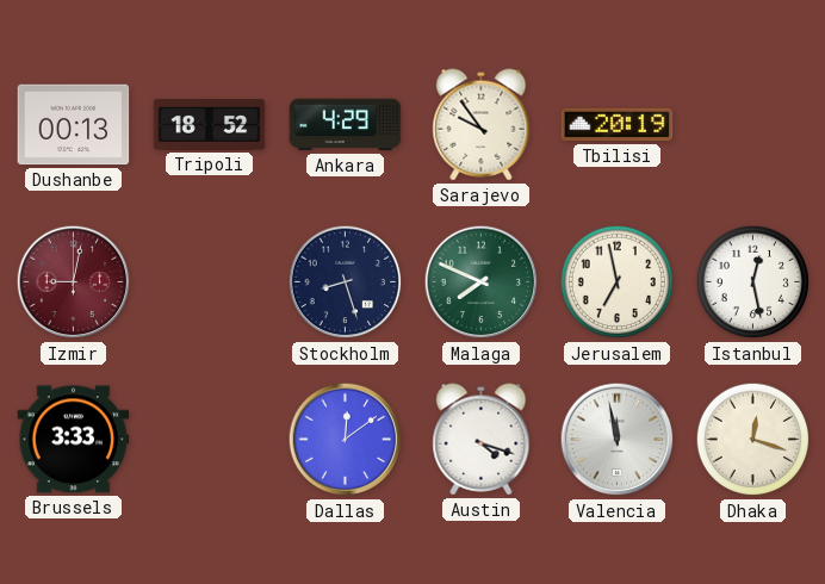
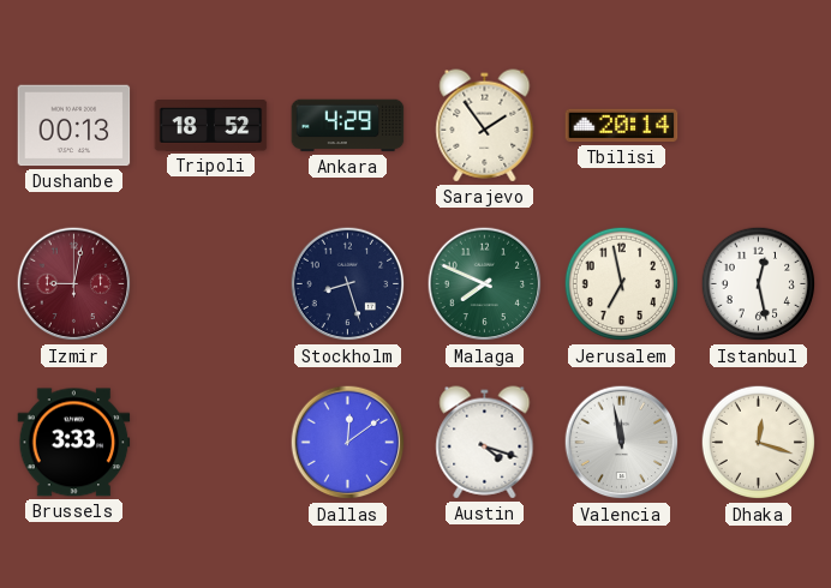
Sarajevo: 9:54 -> 1:54 (485, 126)
Tbilisi: 20:19 -> 20:14 (622, 126)
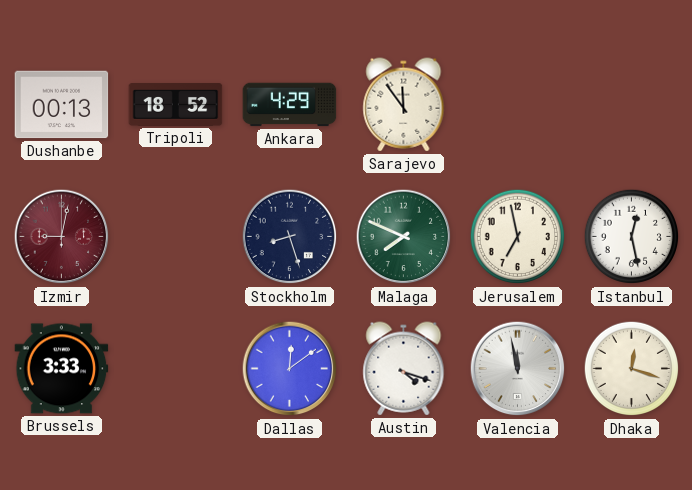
Sarajevo: 1:54 -> 11:54 (404, 105)
Tbilisi: 20:14 -> none (622, 126)
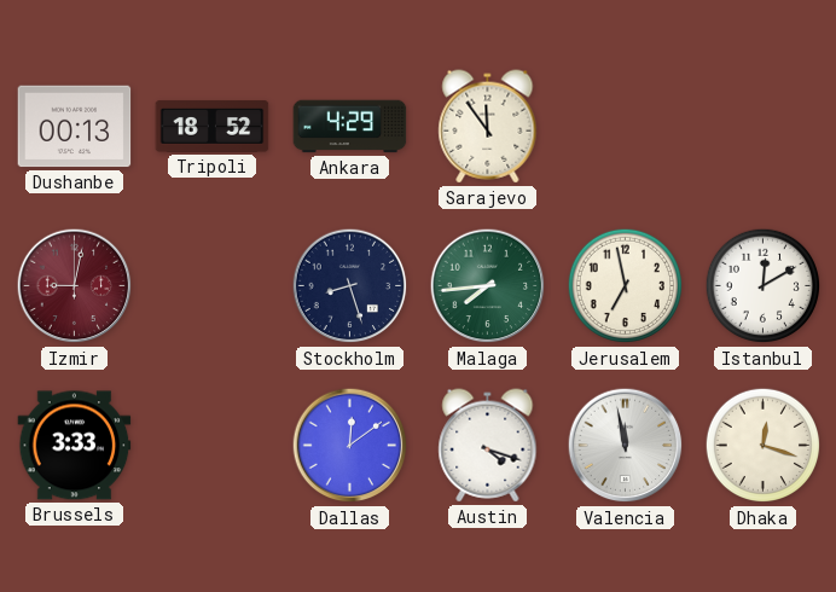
Malaga: 7:49 -> 7:44 (488, 286)
Istanbul: 12:28 -> 12:10 (764, 286)
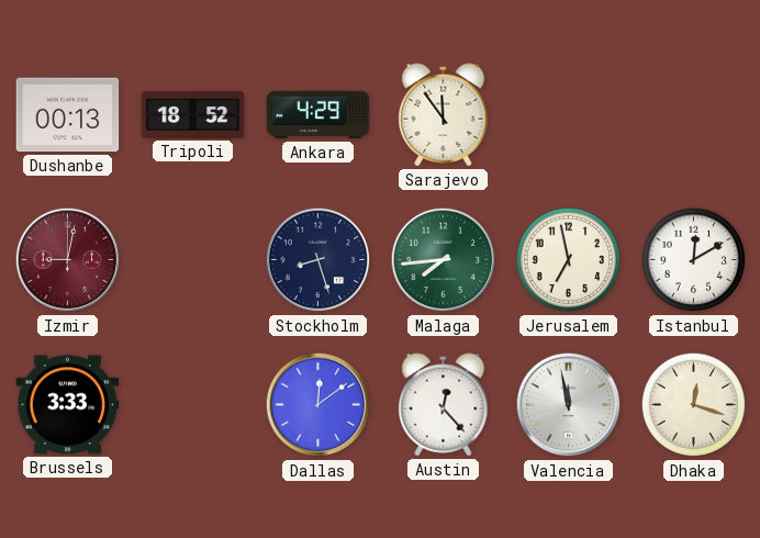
Austin: 4:18 -> 12:23 (444, 405)
